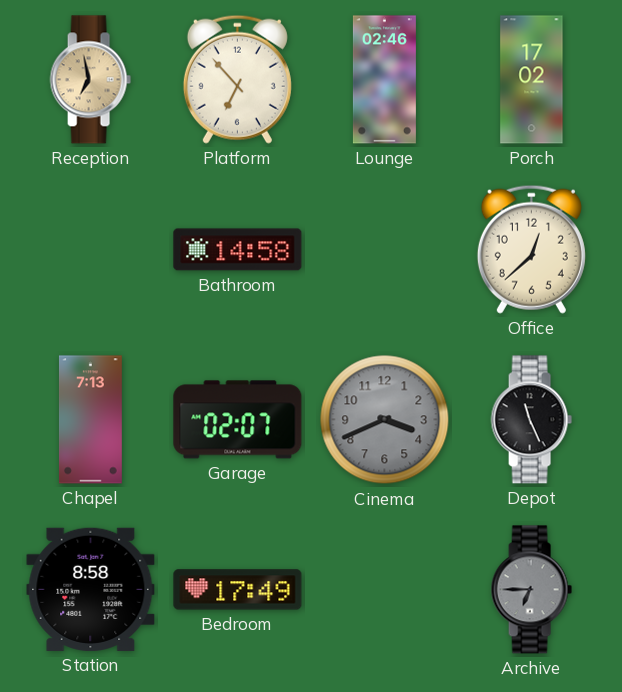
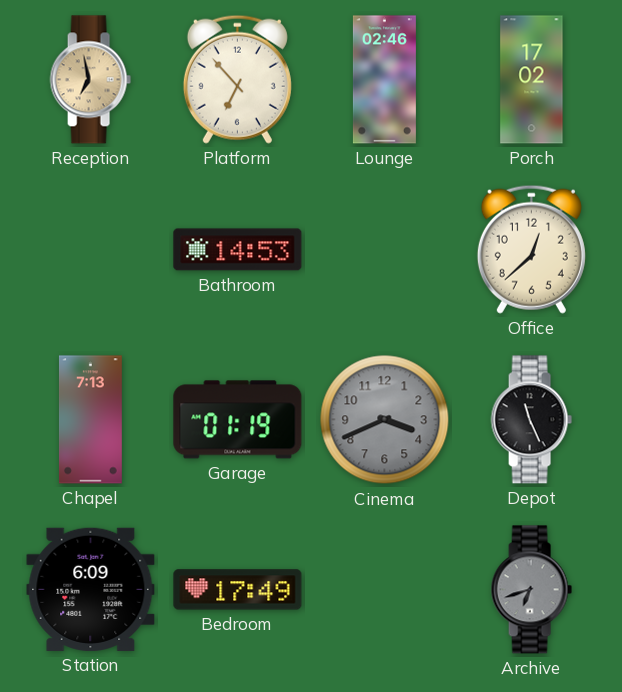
Bathroom: 14:58 -> 14:53 (238, 250)
Garage: 02:07 -> 01:19 (238, 420)
Station: 8:58 -> 6:09 (91, 589)
Archive: 6:45 -> 6:42 (531, 590)
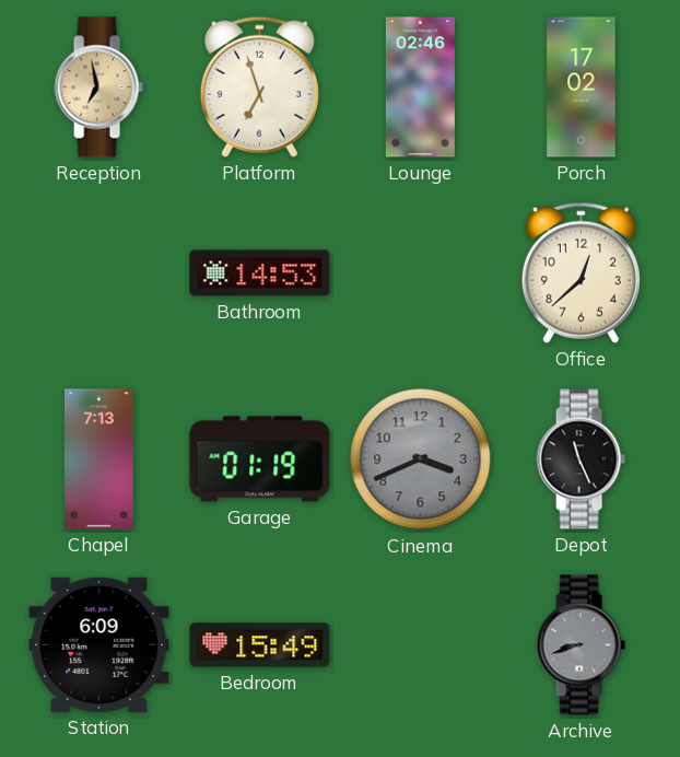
Platform: 6:53 -> 6:57 (259, 86)
Bedroom: 17:49 -> 15:49 (260, 645)
Archive: 6:42 -> 8:42 (581, 645)
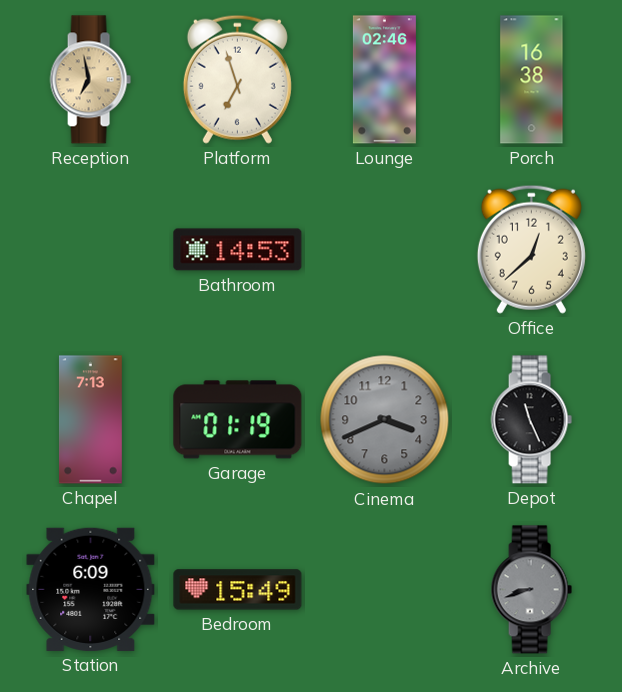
Porch: 17:02 -> 16:38 (532, 80)
